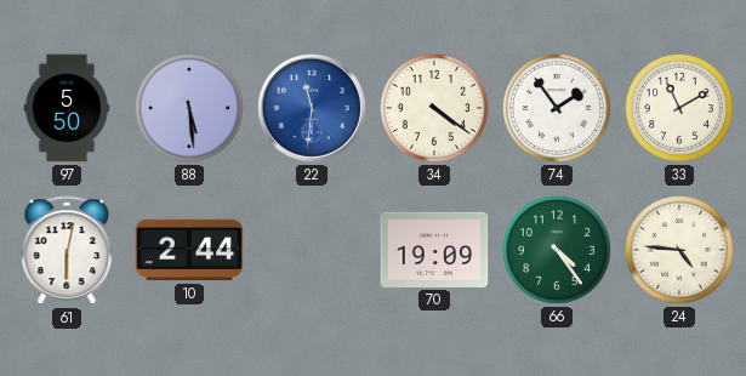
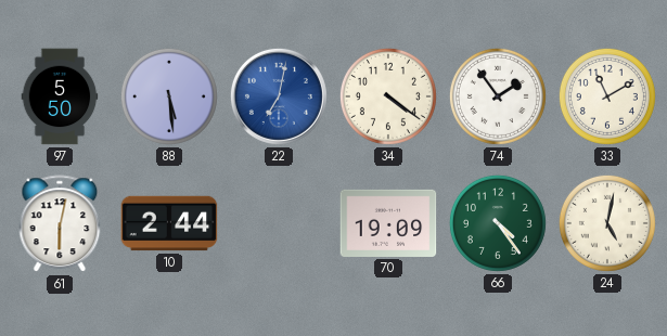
22: 11:31 -> 7:02 (279, 96)
24: 4:46 -> 5:02 (607, 223)
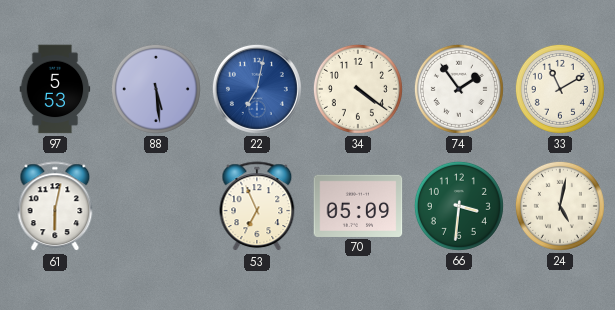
97: 5:50 -> 5:53 (55, 89)
10: 2:44 -> none (169, 223)
53: none -> 6:56 (257, 207)
70: 19:09 -> 05:09 (358, 206)
66: 4:24 -> 3:31 (459, 206)
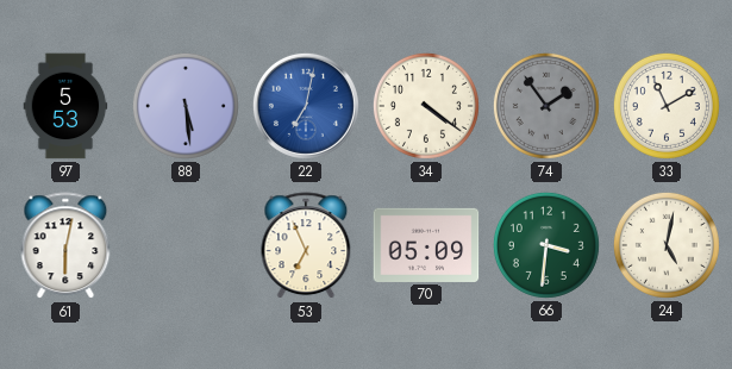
74 dial: white -> grey (546, 106)
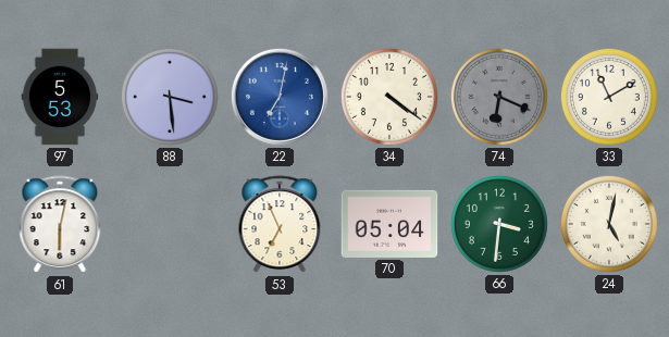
88: 5:29 -> 3:29 (170, 97)
74: 1:54 -> 6:19 (499, 97)
70: 05:09 -> 05:04 (389, 224)
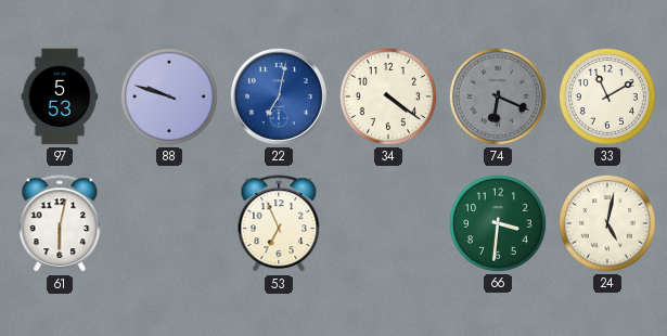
88: 3:29 -> 9:48 (169, 96)
70: 05:04 -> none (389, 224)
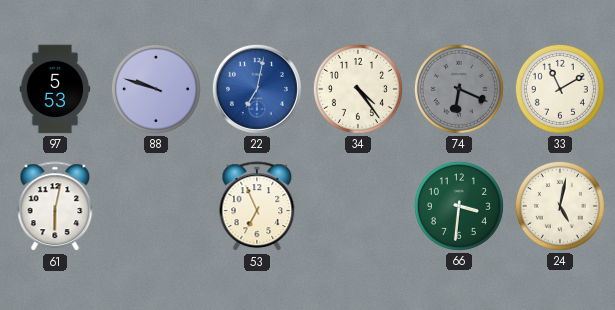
34: 4:21 -> 4:24 (358, 89)
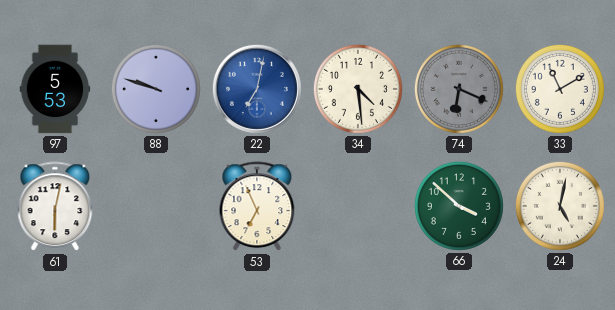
34: 4:24 -> 4:29 (358, 89)
66: 3:31 -> 3:52 (459, 206)
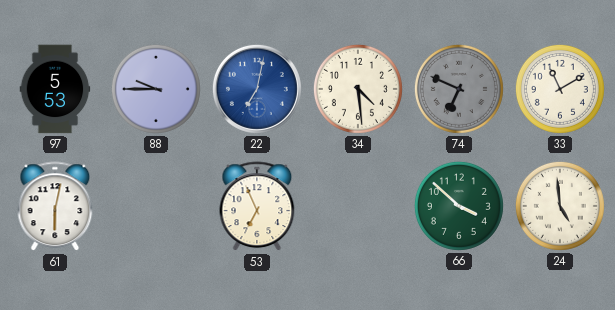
88: 9:48 -> 9:45 (156, 89)
74: 6:19 -> 6:49 (459, 89)
24: 5:02 -> 4:59 (560, 206)
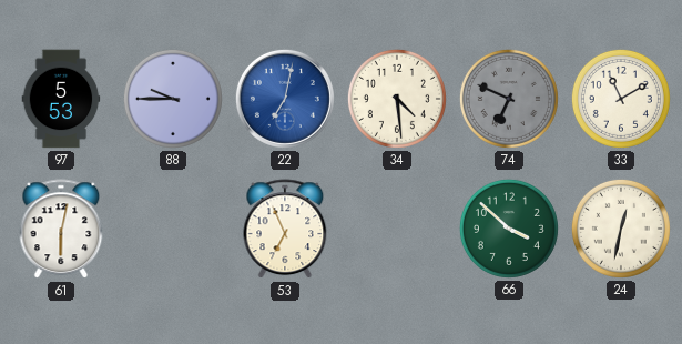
24: 4:59 -> 12:32 (621, 229)
